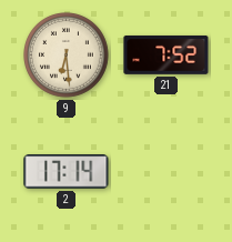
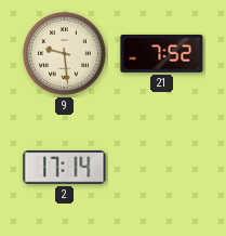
9: 6:29 -> 9:29 (65, 54)
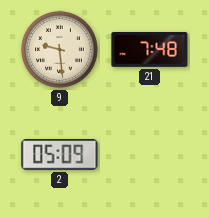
21: 7:52 -> 7:48 (150, 49)
2: 17:14 -> 05:09 (60, 155)
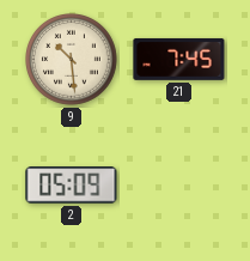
9: 9:29 -> 10:29 (72, 60)
21: 7:48 -> 7:45 (179, 59)
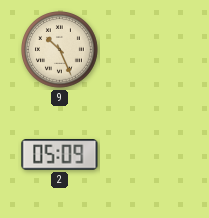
9: 10:29 -> 10:26 (60, 50)
21: 7:45 -> none (179, 59)
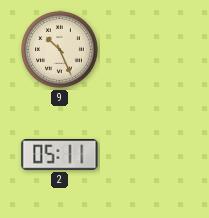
2: 05:09 -> 05:11 (60, 155)
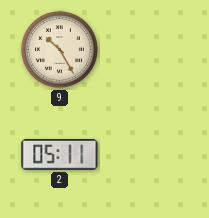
9: 10:26 -> 10:25 (60, 50)
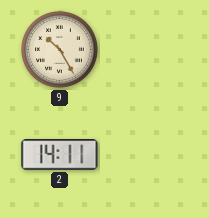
2: 05:11 -> 14:11 (60, 155)
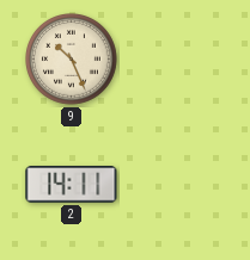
9: 10:25 -> 10:26 (72, 60)
